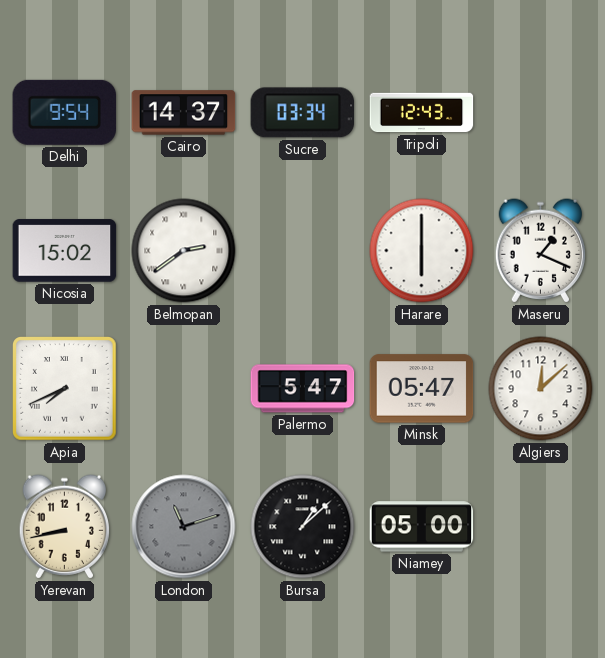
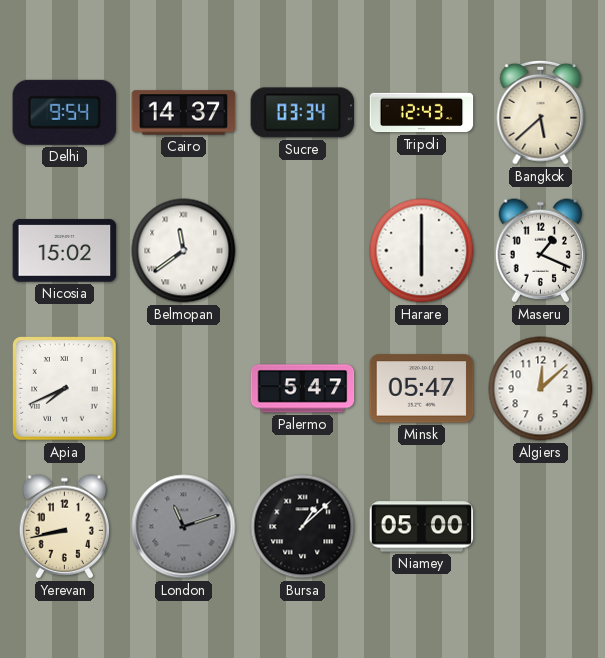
Bangkok: none -> 5:38 (541, 112)
Belmopan: 2:39 -> 11:39 (184, 251)
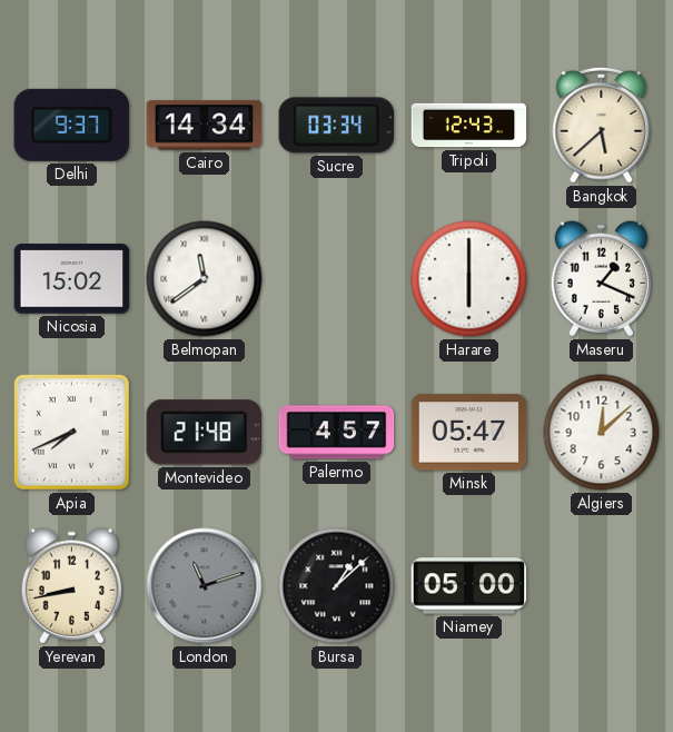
Delhi: 9:54 -> 9:37 (72, 125)
Cairo: 14:37 -> 14:34 (205, 126)
Montevideo: none -> 21:48 (204, 433)
Palermo: 5:47 -> 4:57 (337, 433)
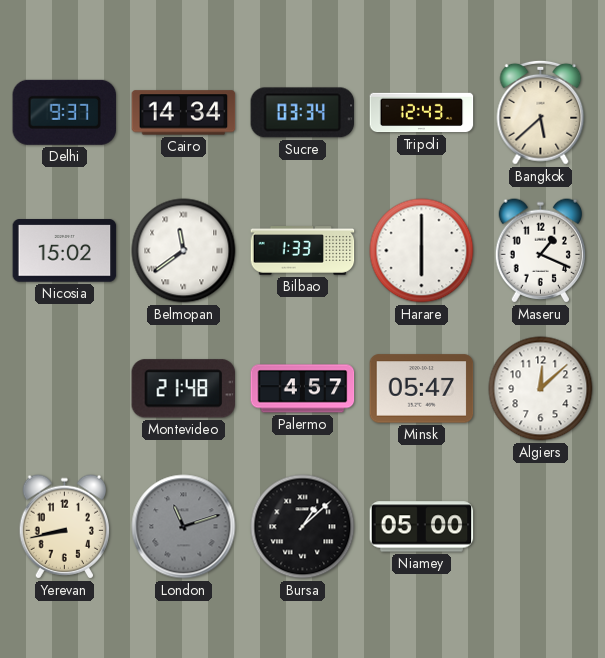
Bilbao: none -> 1:33 (303, 251)
Apia: 7:41 -> none (72, 433)
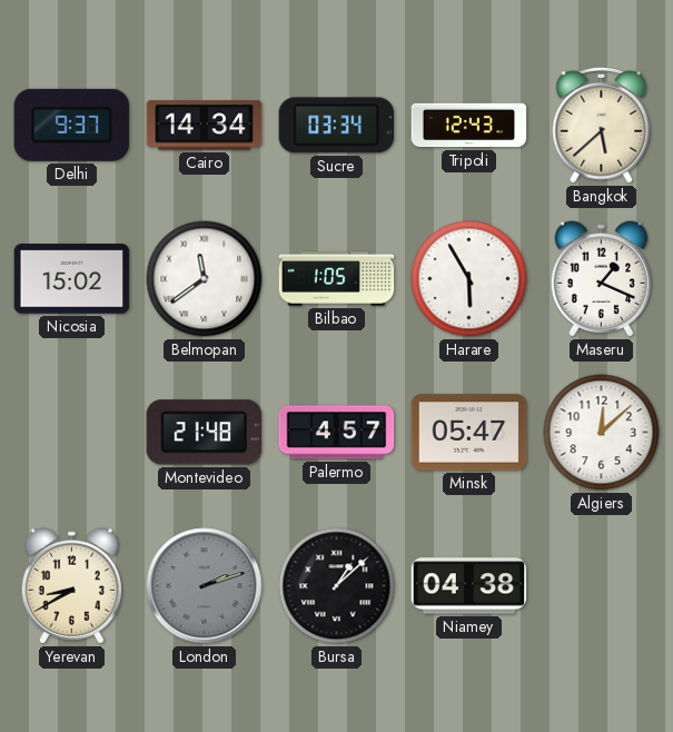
Bilbao: 1:33 -> 1:05 (337, 279)
Harare: 6:00 -> 5:55 (469, 279)
Yerevan: 8:43 -> 8:40 (71, 586)
London: 11:12 -> 2:12 (205, 586)
Niamey: 05:00 -> 04:38 (469, 586)
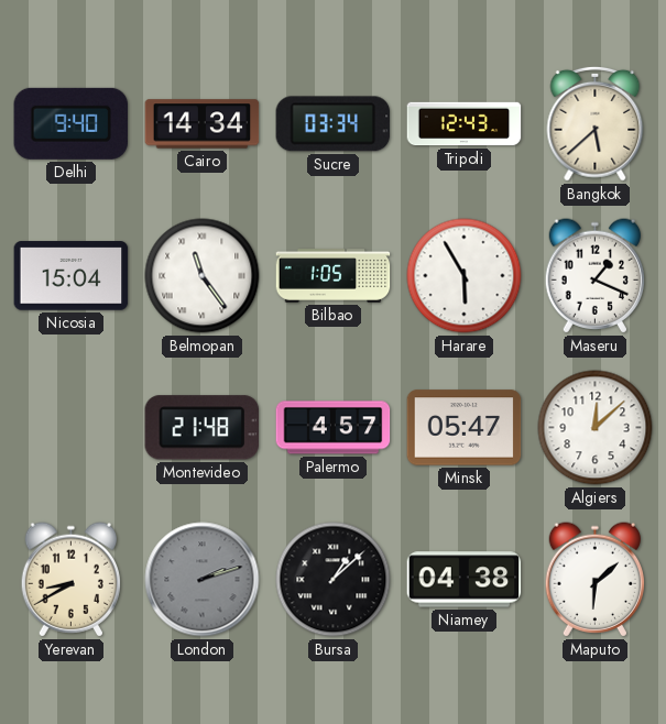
Delhi: 9:37 -> 9:40 (72, 123)
Nicosia: 15:02 -> 15:04 (72, 276)
Belmopan: 11:39 -> 11:24 (203, 276)
Maputo: none -> 6:08 (594, 580)
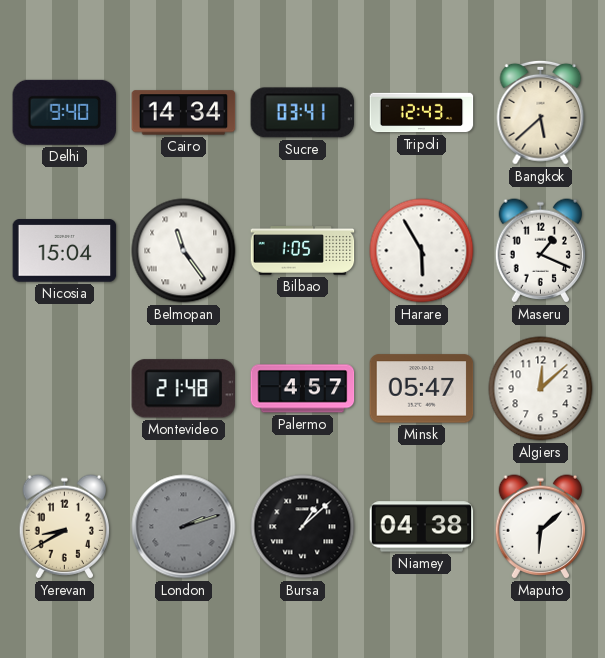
Sucre: 03:34 -> 03:41 (303, 113)
